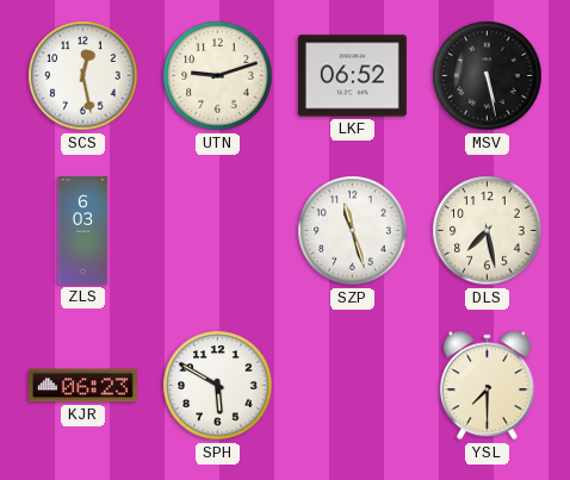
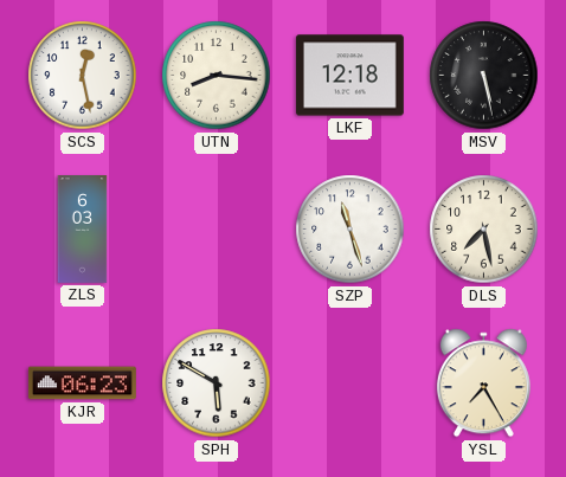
UTN: 9:12 -> 8:16 (217, 76)
LKF: 06:52 -> 12:18 (349, 76)
YSL: 7:30 -> 7:25 (483, 383)
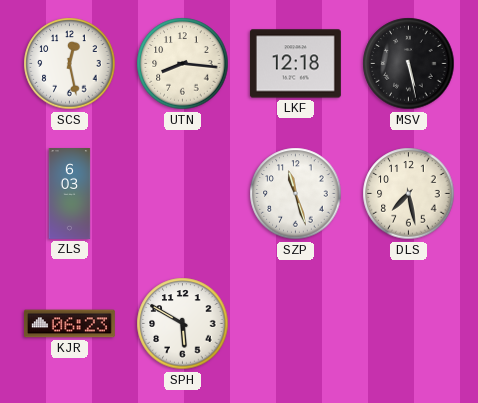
YSL: 7:25 -> none (483, 383)
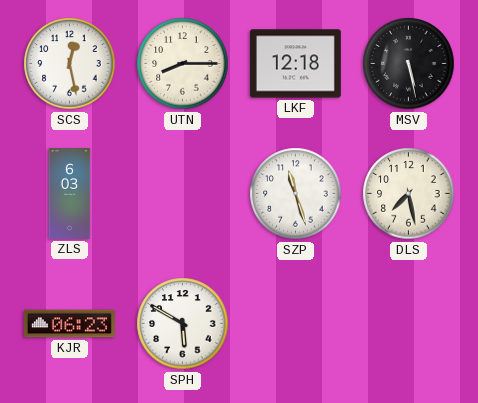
UTN: 8:16 -> 8:15 (183, 64)
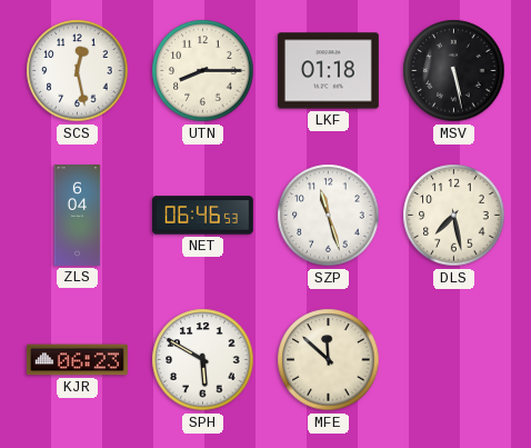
LKF: 12:18 -> 01:18 (328, 71)
ZLS: 6:03 -> 6:04 (78, 216)
NET: none -> 06:46 (202, 216)
MFE: none -> 11:52 (329, 360)
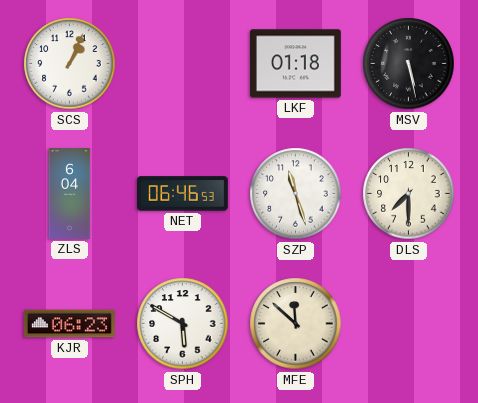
SCS: 12:28 -> 1:04 (70, 64)
UTN: 8:15 -> none (203, 71)
DLS: 7:28 -> 7:30 (409, 194)
